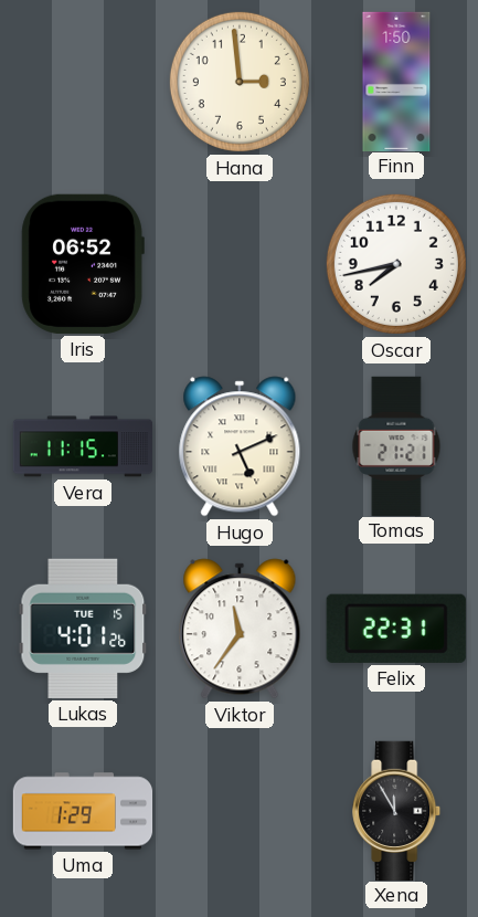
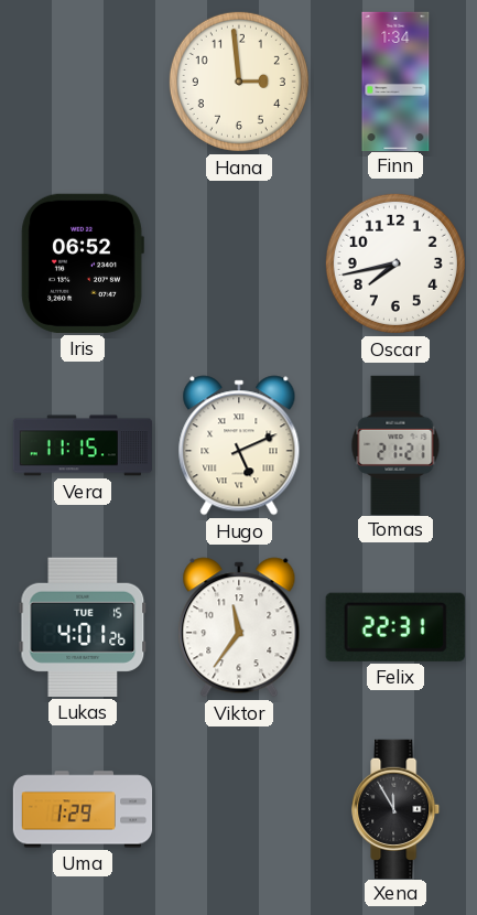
Finn: 1:50 -> 1:34 (395, 80)
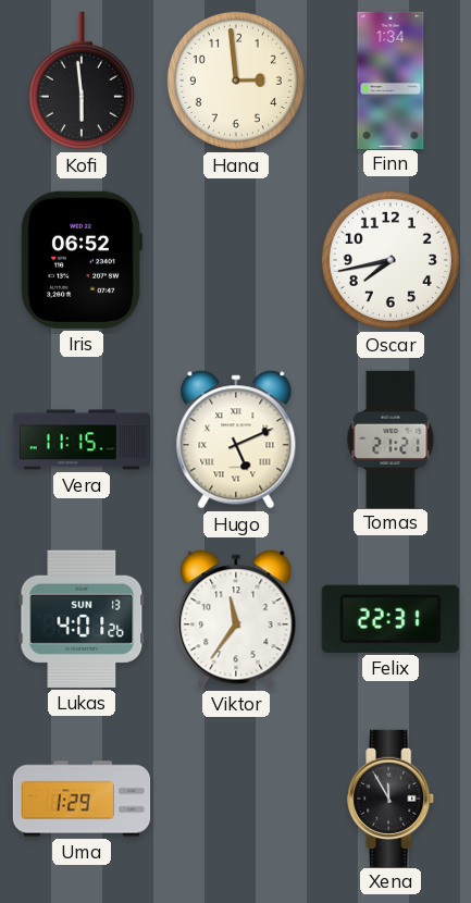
Kofi: none -> 5:59 (82, 81)
Lukas date: TUE 15 -> SUN 13 (82, 619)
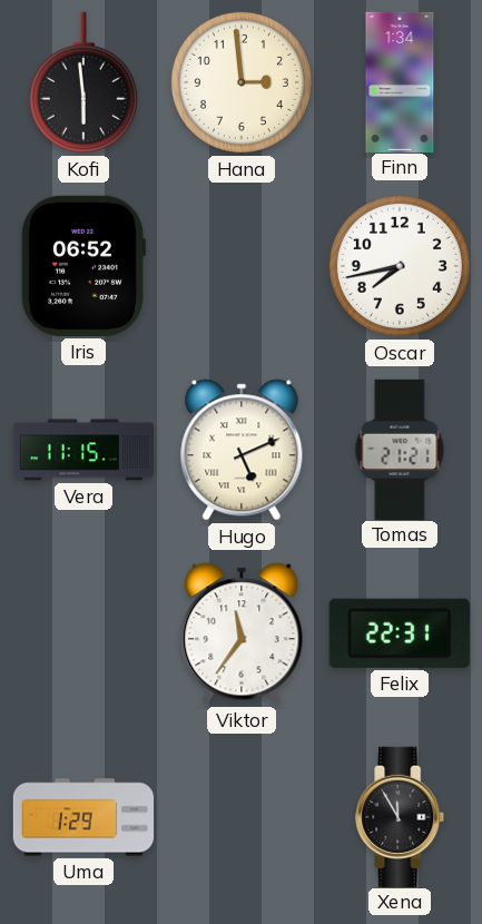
Lukas: 4:01 -> none (82, 619)
